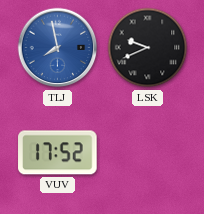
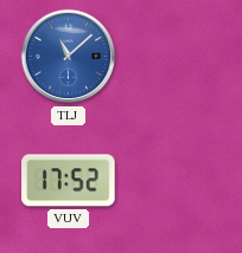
TLJ: 7:58 -> 11:08 (69, 57)
LSK: 9:41 -> none (148, 48)
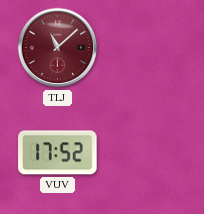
TLJ dial: blue -> burgundy (58, 48)
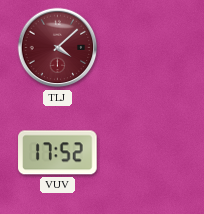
TLJ: 11:08 -> 4:08 (58, 48)
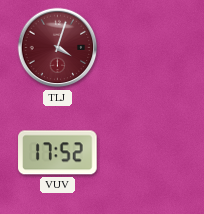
TLJ: 4:08 -> 4:03 (58, 48)
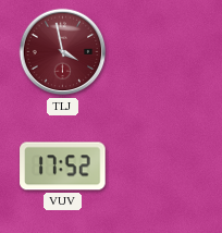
TLJ: 4:03 -> 3:58 (63, 52)
